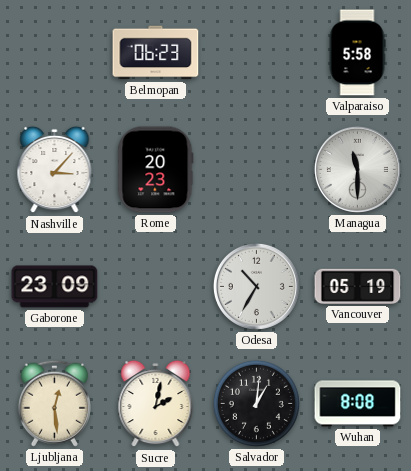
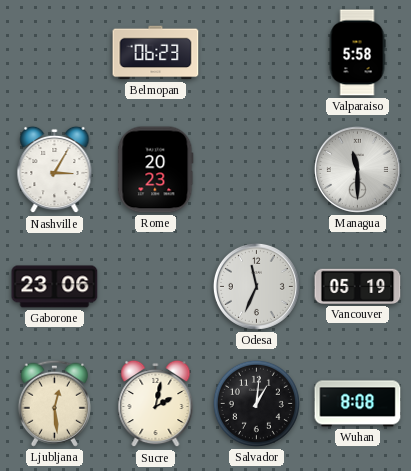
Nashville: 3:07 -> 3:05 (55, 170)
Gaborone: 23:09 -> 23:06 (55, 287)
Odesa: 10:35 -> 11:34 (256, 286)
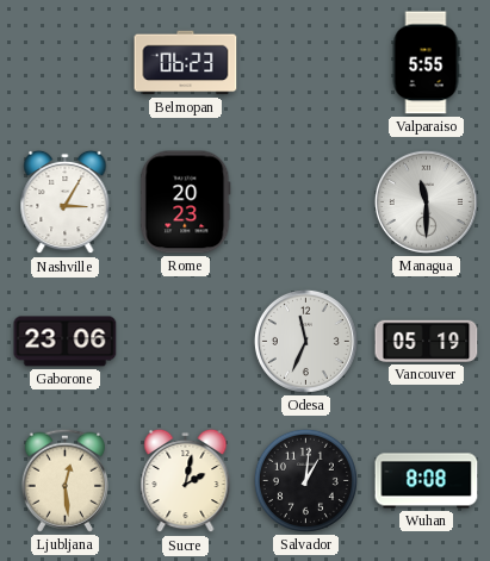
Valparaiso: 5:58 -> 5:55 (426, 63)
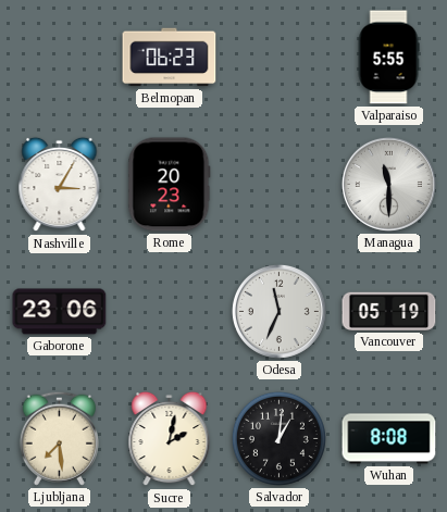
Ljubljana: 12:29 -> 7:29 (59, 438)
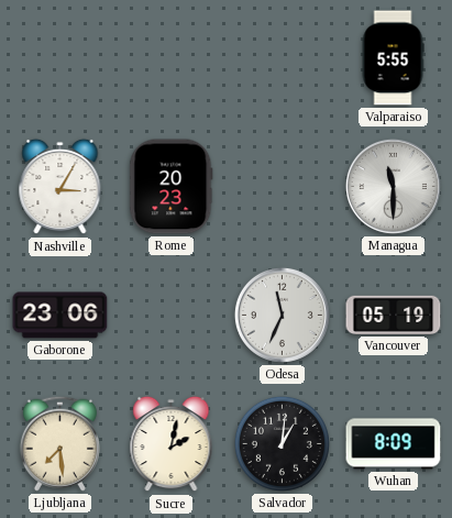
Belmopan: 06:23 -> none (170, 58)
Wuhan: 8:08 -> 8:09 (394, 444)
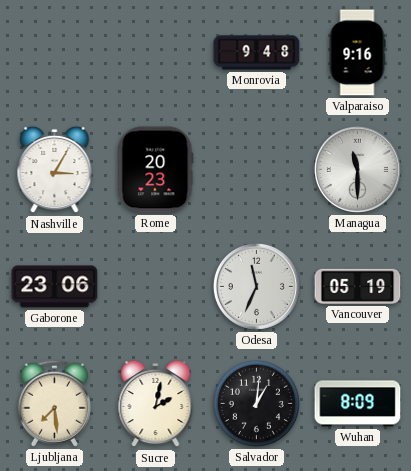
Monrovia: none -> 9:48 (257, 53)
Valparaiso: 5:55 -> 9:16 (357, 53)
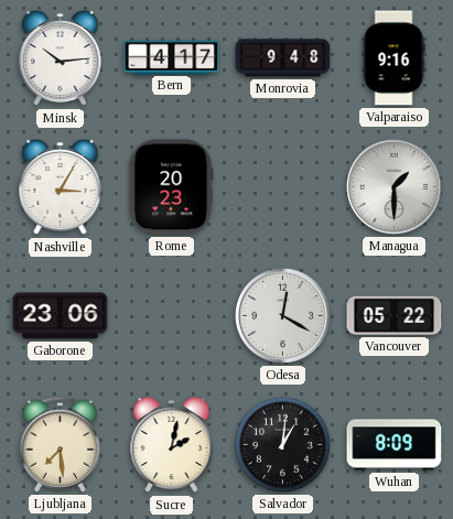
Minsk: none -> 10:14 (61, 58)
Bern: none -> 4:17 (172, 57)
Managua: 11:30 -> 1:30 (393, 186)
Odesa: 11:34 -> 12:20 (282, 315)
Vancouver: 05:19 -> 05:22 (395, 315)
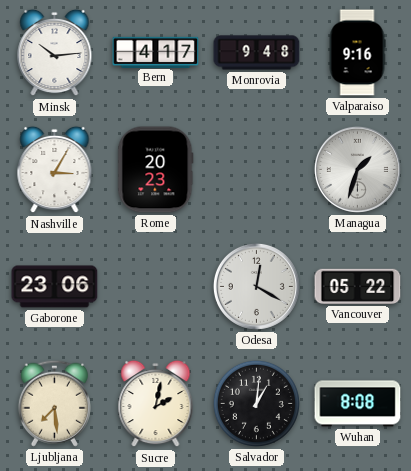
Managua: 1:30 -> 1:33 (357, 169)
Wuhan: 8:09 -> 8:08 (358, 404)
